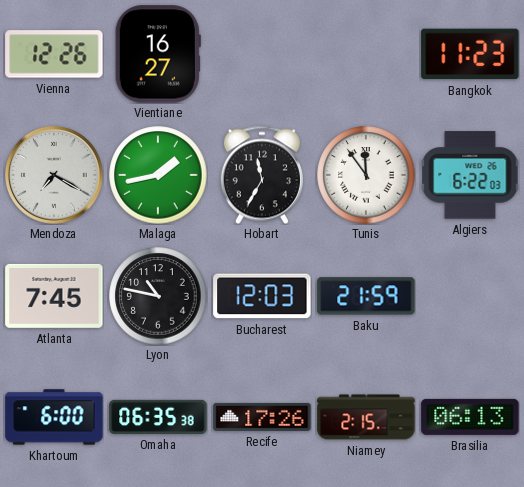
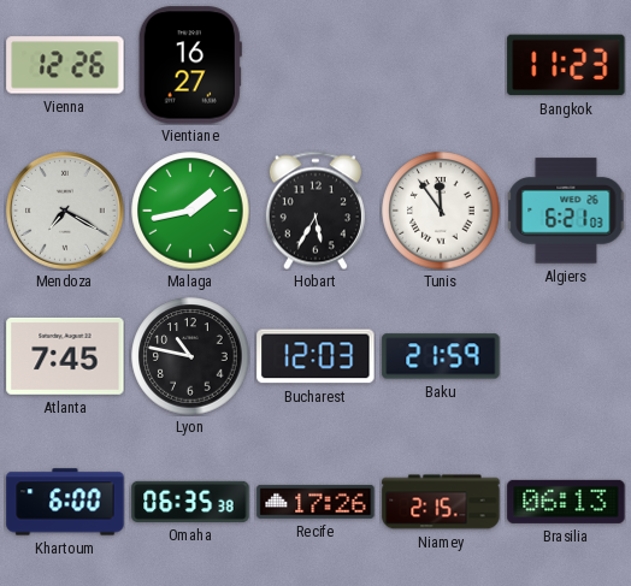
Hobart: 11:35 -> 5:35 (315, 211)
Algiers: 6:22 -> 6:21 (566, 211)
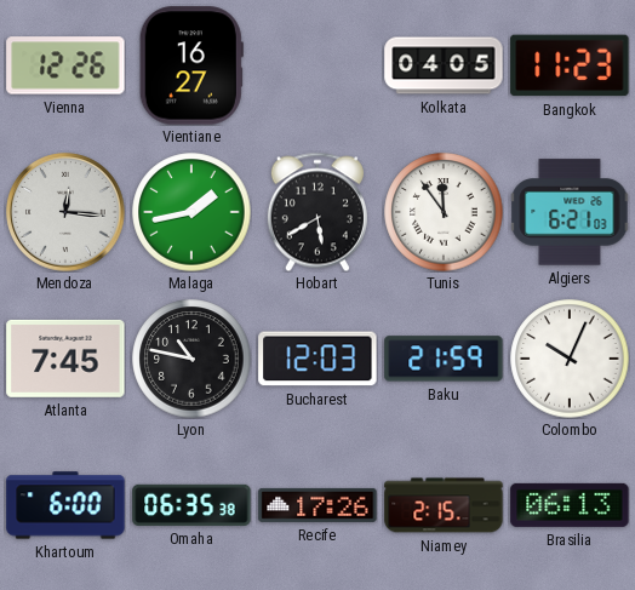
Kolkata: none -> 04:05 (444, 65)
Mendoza: 7:20 -> 12:16 (67, 213)
Hobart: 5:35 -> 5:40 (317, 212)
Colombo: none -> 10:04 (570, 359)
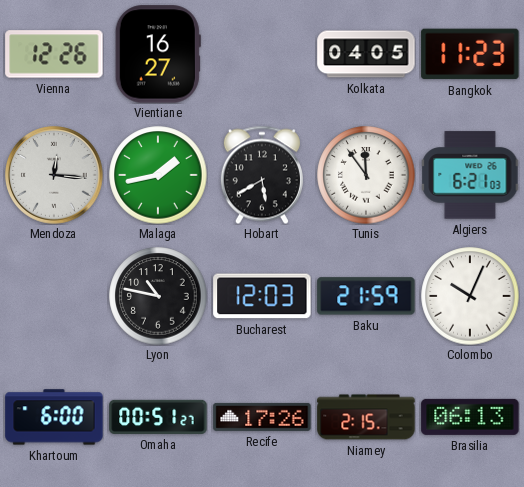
Atlanta: 7:45 -> none (65, 359)
Omaha: 06:35 -> 00:51 (158, 417)
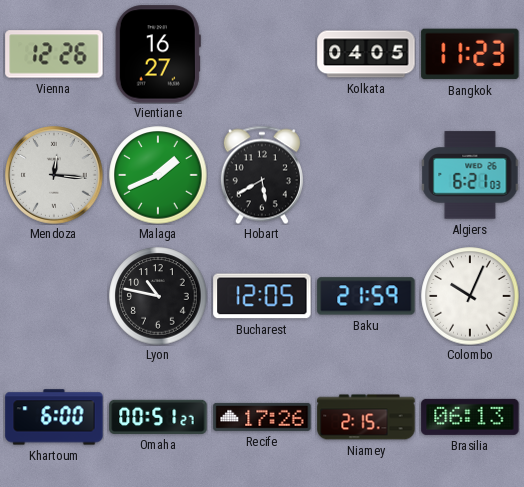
Malaga: 1:43 -> 1:41 (158, 175)
Tunis: 11:54 -> none (366, 175)
Bucharest: 12:03 -> 12:05 (262, 296)
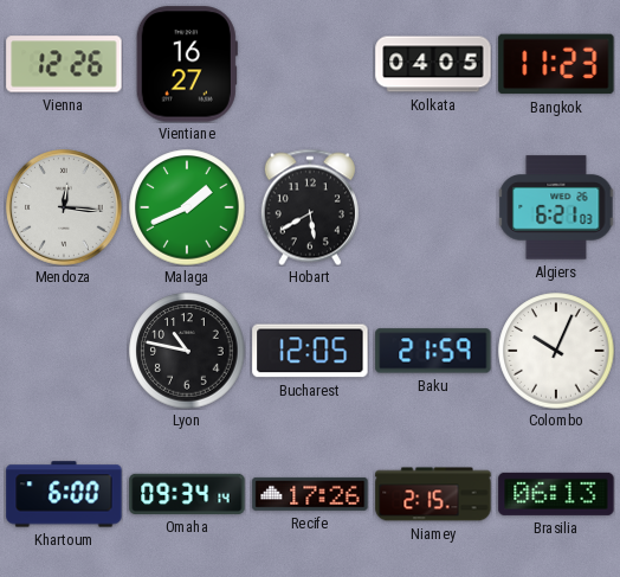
Omaha: 00:51 -> 09:34 (187, 494)
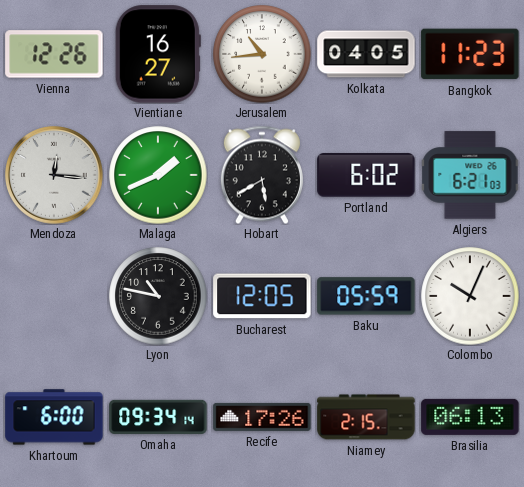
Jerusalem: none -> 10:44 (262, 54)
Portland: none -> 6:02 (366, 175)
Baku: 21:59 -> 05:59 (366, 296)
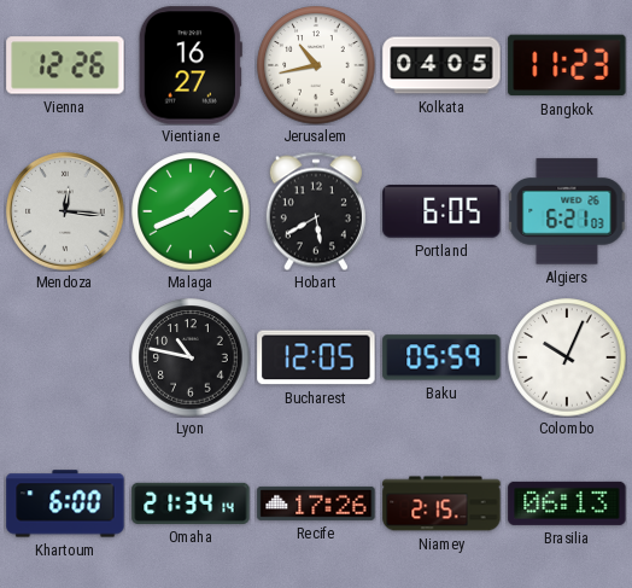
Jerusalem: 10:44 -> 10:43 (316, 65)
Portland: 6:02 -> 6:05 (441, 211)
Omaha: 09:34 -> 21:34 (191, 503)
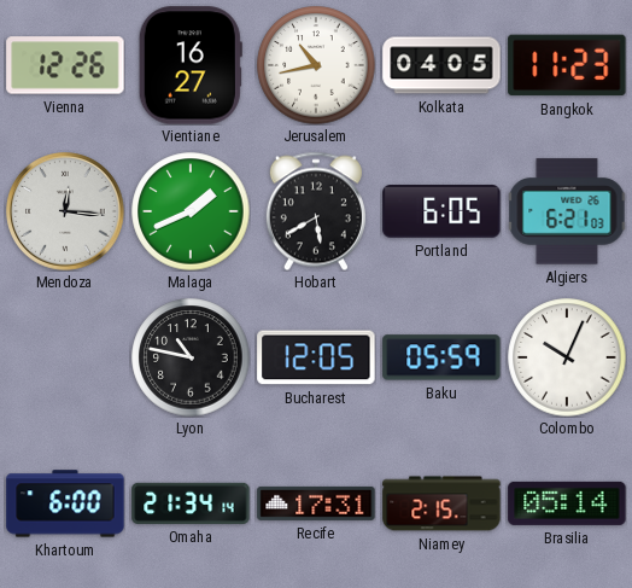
Recife: 17:26 -> 17:31 (316, 503)
Brasilia: 06:13 -> 05:14 (567, 503)
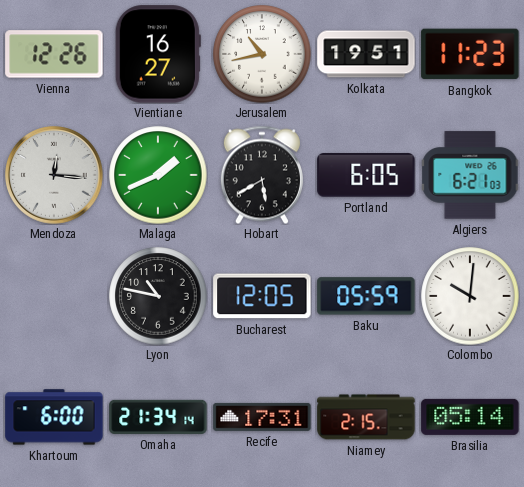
Kolkata: 04:05 -> 19:51 (366, 54)
Colombo: 10:04 -> 10:01 (470, 296)
